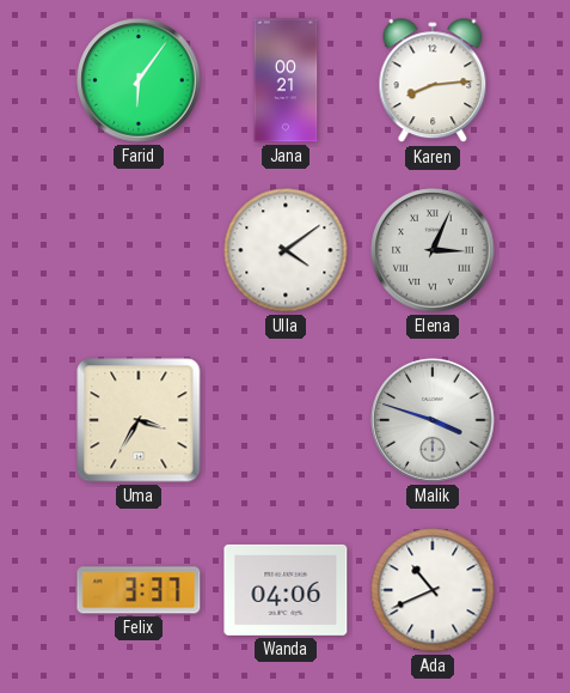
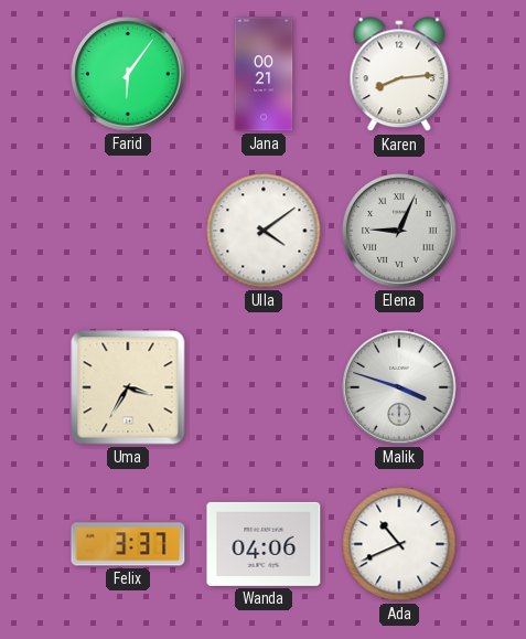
Elena: 3:04 -> 9:04 (399, 231)
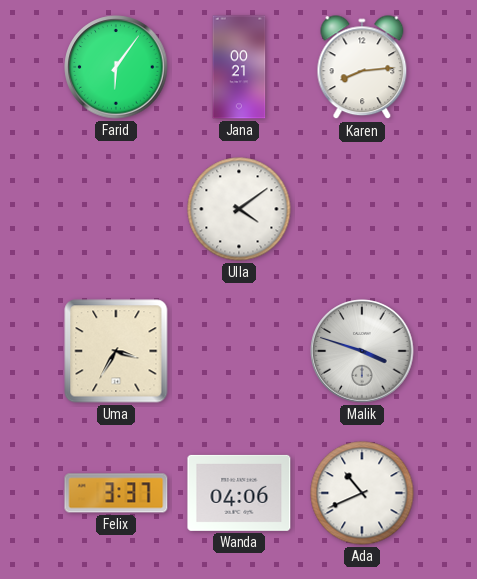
Elena: 9:04 -> none (399, 231)
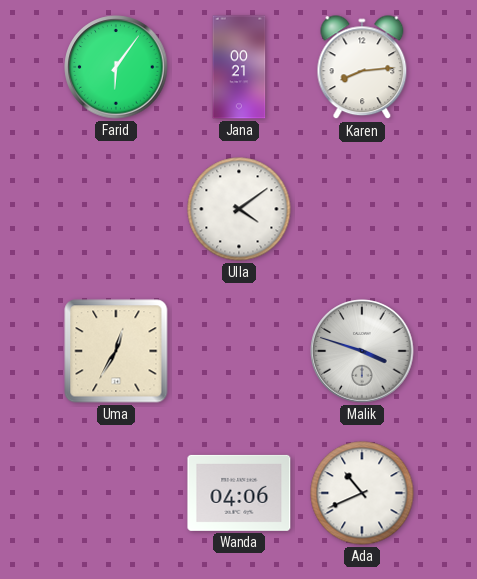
Uma: 3:35 -> 12:35 (116, 351)
Felix: 3:37 -> none (116, 493)
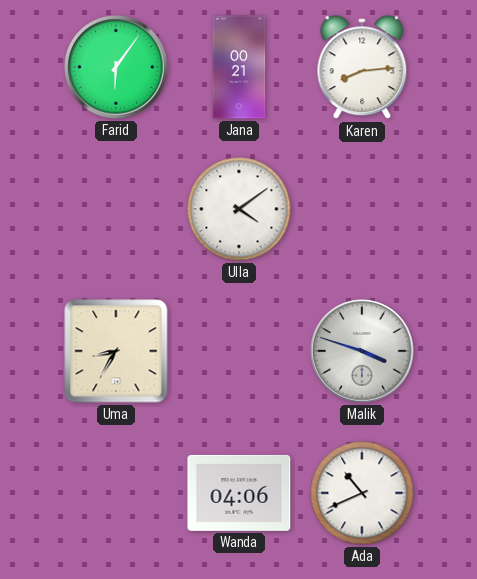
Uma: 12:35 -> 8:35 (116, 351)
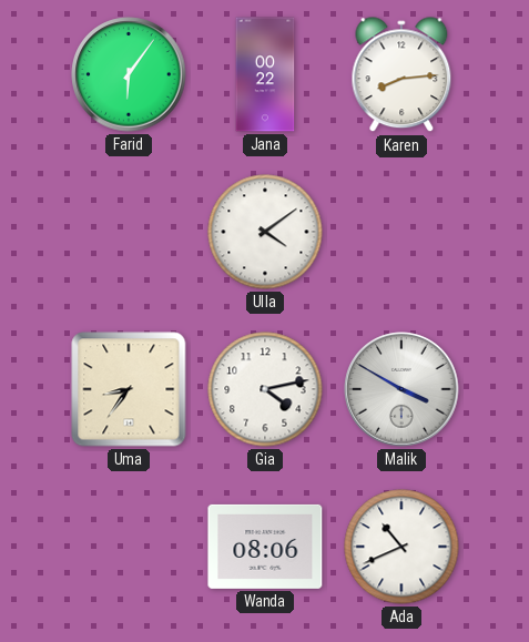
Jana: 00:21 -> 00:22 (265, 74)
Uma: 8:35 -> 8:36 (129, 389)
Gia: none -> 4:13 (265, 389)
Malik: 3:48 -> 3:50 (401, 389)
Wanda: 04:06 -> 08:06 (265, 547)
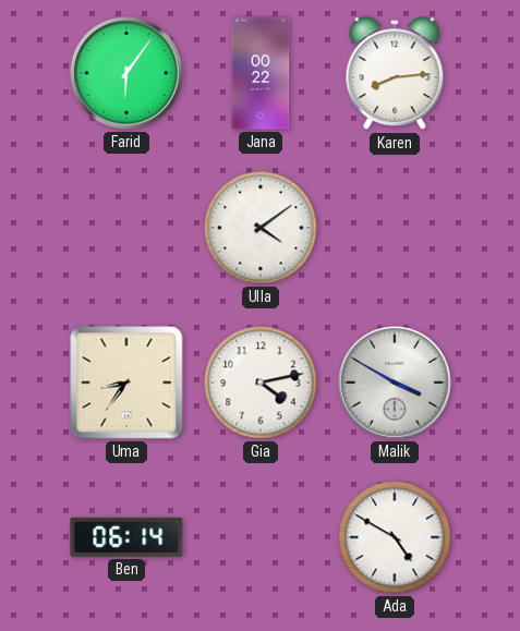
Ben: none -> 06:14 (126, 537)
Wanda: 08:06 -> none (265, 547)
Ada: 10:41 -> 4:50 (395, 537)
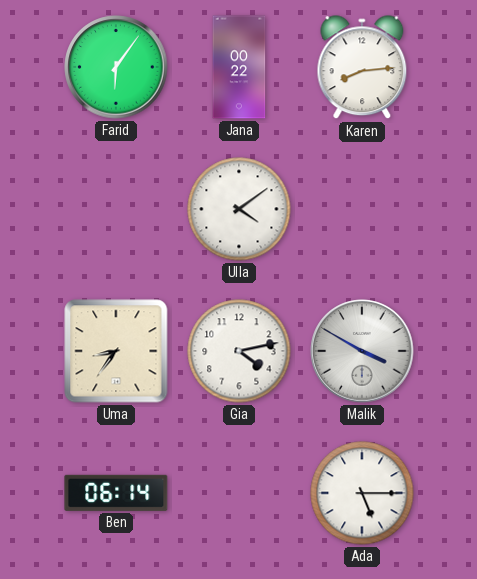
Ada: 4:50 -> 5:15 (362, 493)
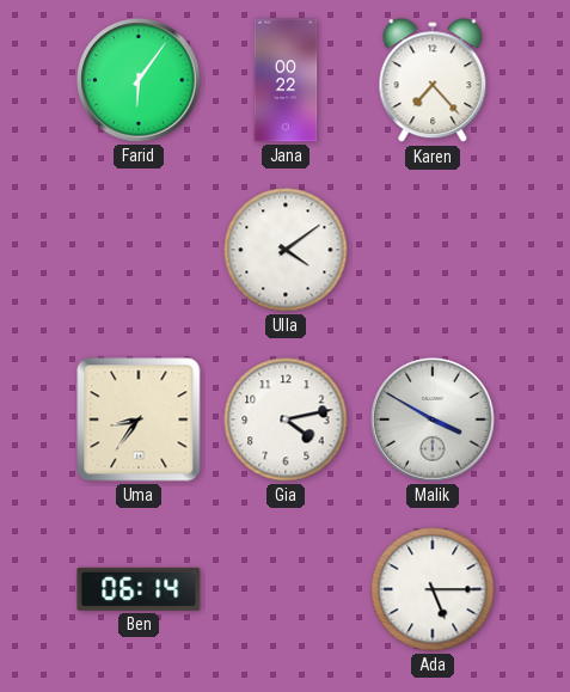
Karen: 8:14 -> 7:23 (433, 81)
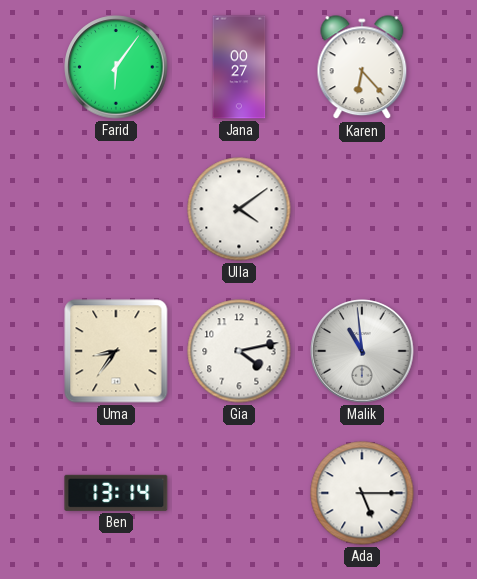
Jana: 00:22 -> 00:27 (239, 67)
Karen: 7:23 -> 6:23 (362, 68)
Malik: 3:50 -> 10:59 (362, 351)
Ben: 06:14 -> 13:14 (116, 493)
